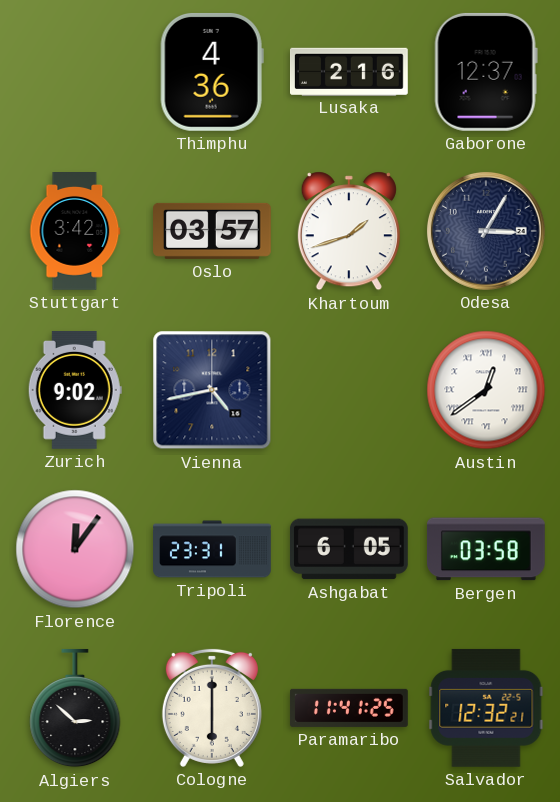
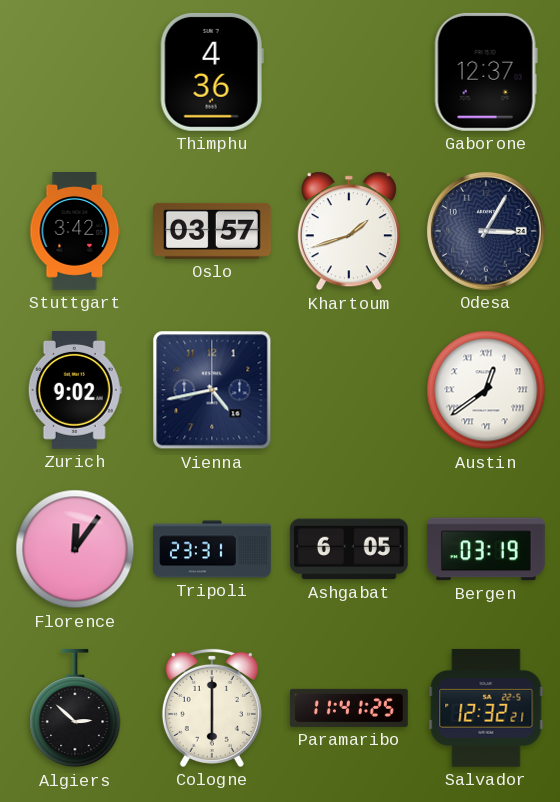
Lusaka: 2:16 -> none (350, 71)
Bergen: 03:58 -> 03:19 (486, 549)
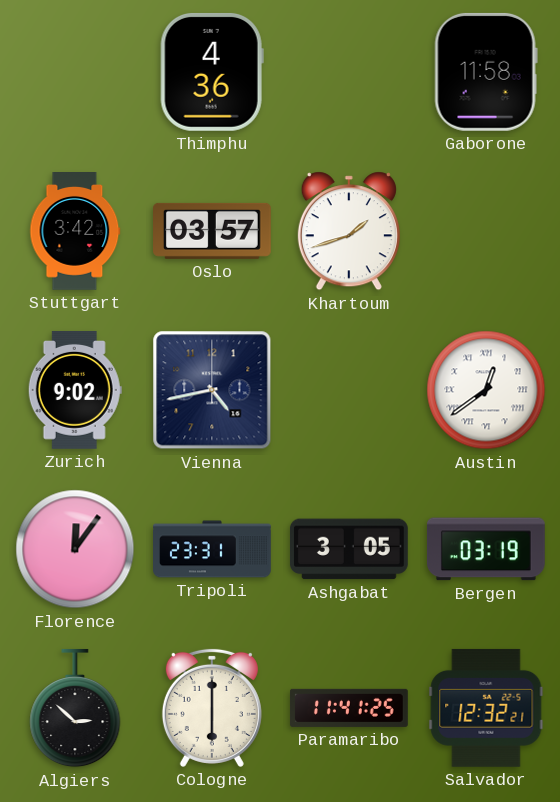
Gaborone: 12:37 -> 11:58 (486, 72)
Odesa: 3:05 -> none (486, 231)
Ashgabat: 6:05 -> 3:05 (349, 549)
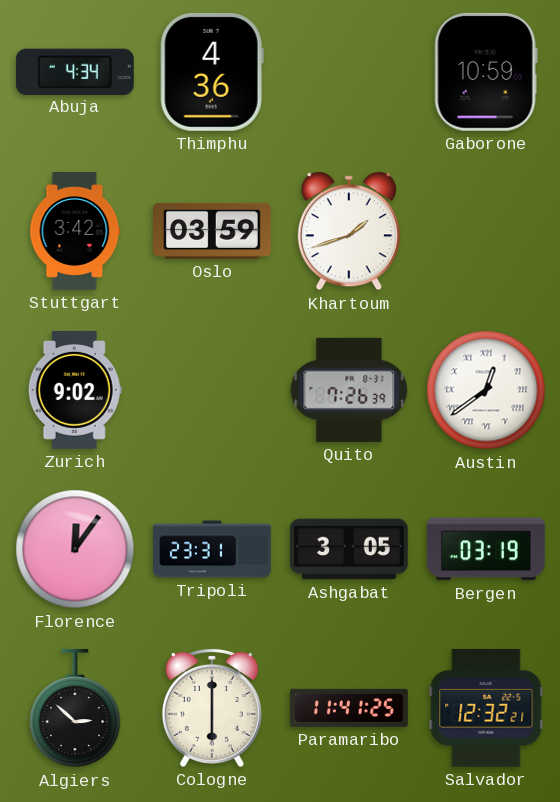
Abuja: none -> 4:34 (75, 71)
Gaborone: 11:58 -> 10:59 (486, 72)
Oslo: 03:57 -> 03:59 (213, 231)
Vienna: 4:43 -> none (212, 390)
Quito: none -> 7:26 (349, 390)
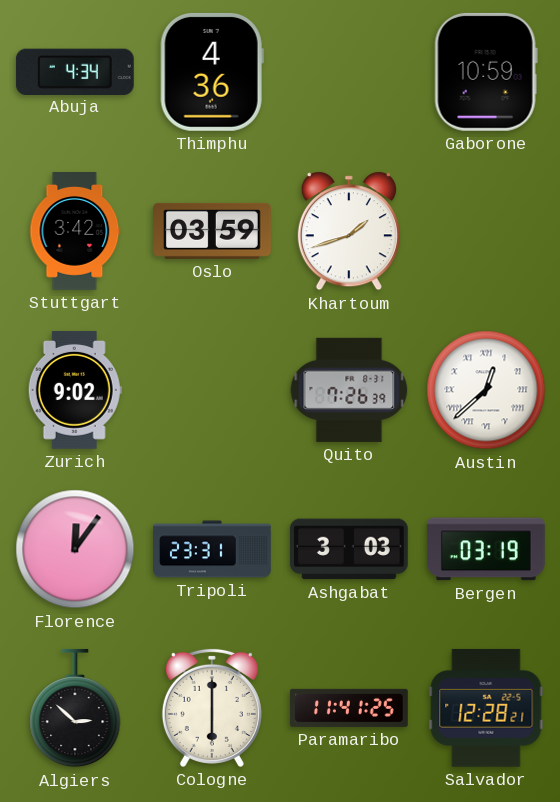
Austin: 12:39 -> 12:38 (486, 390)
Ashgabat: 3:05 -> 3:03 (349, 549)
Salvador: 12:32 -> 12:28 (486, 708)
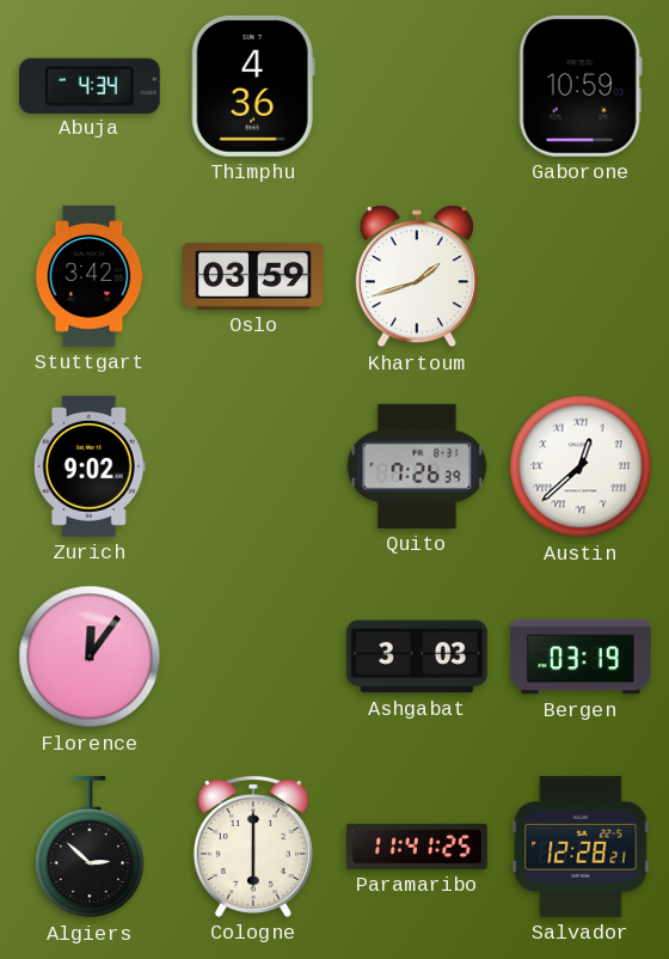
Tripoli: 23:31 -> none (212, 549)
